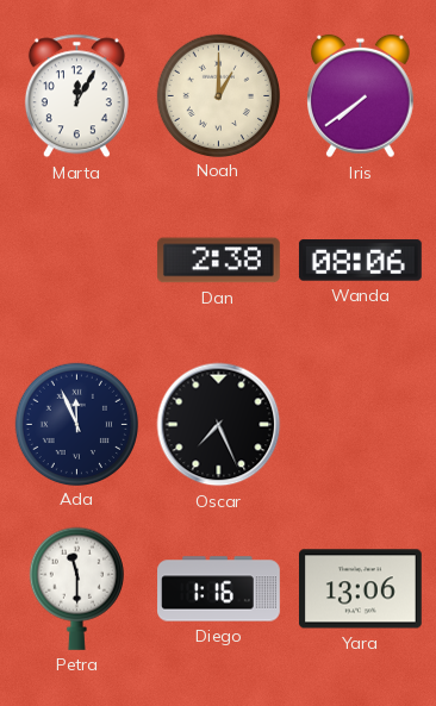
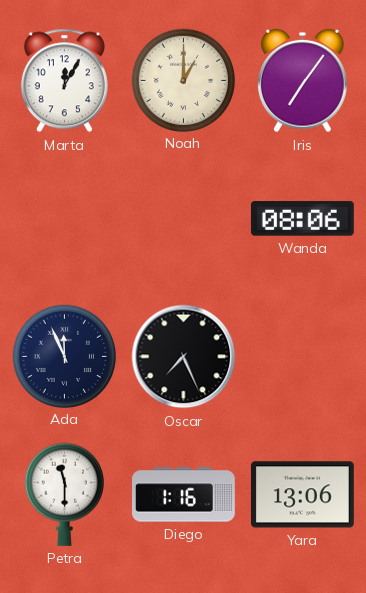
Iris: 7:39 -> 7:06 (303, 81)
Dan: 2:38 -> none (218, 261)
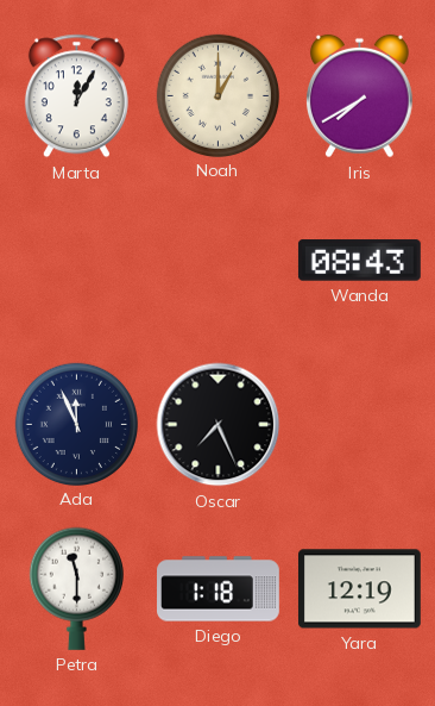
Iris: 7:06 -> 7:40 (360, 96)
Wanda: 08:06 -> 08:43 (359, 261)
Diego: 1:16 -> 1:18 (219, 589)
Yara: 13:06 -> 12:19 (359, 589)
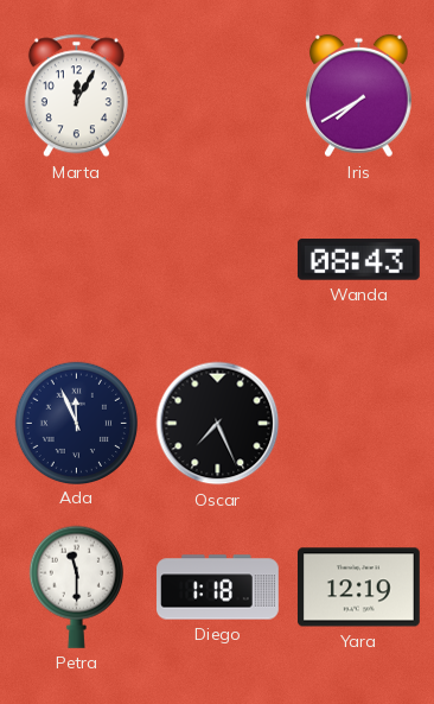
Noah: 1:00 -> none (218, 95)
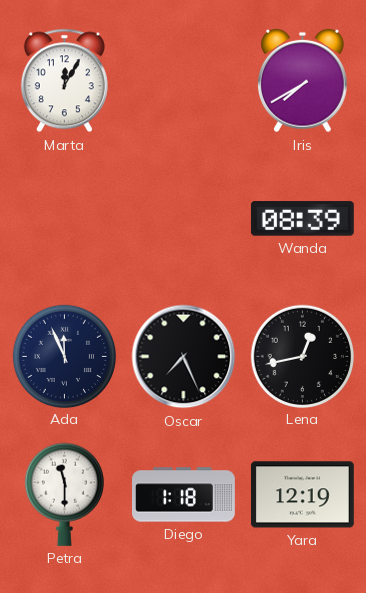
Wanda: 08:43 -> 08:39 (302, 219)
Lena: none -> 12:43 (302, 356)
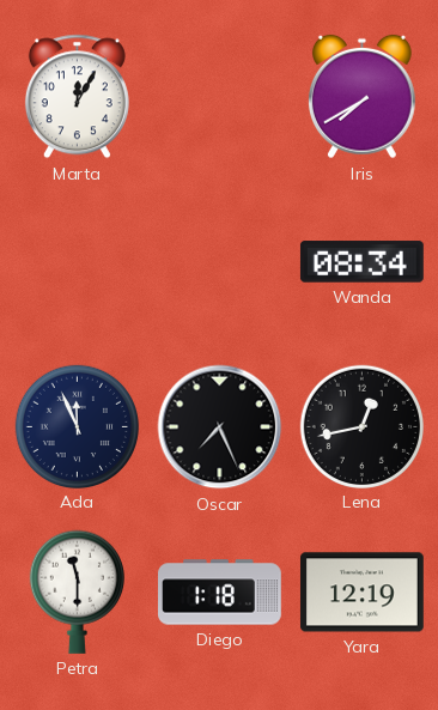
Wanda: 08:39 -> 08:34 (361, 262)
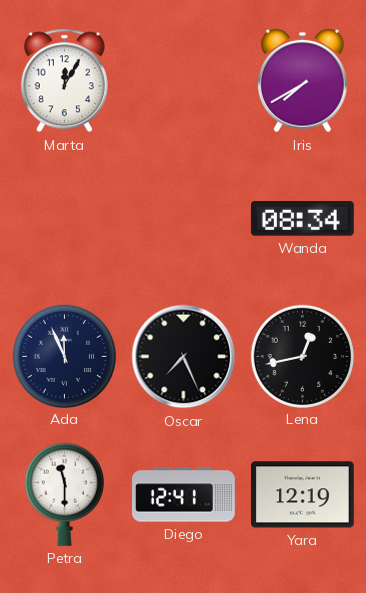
Diego: 1:18 -> 12:41 (184, 495)
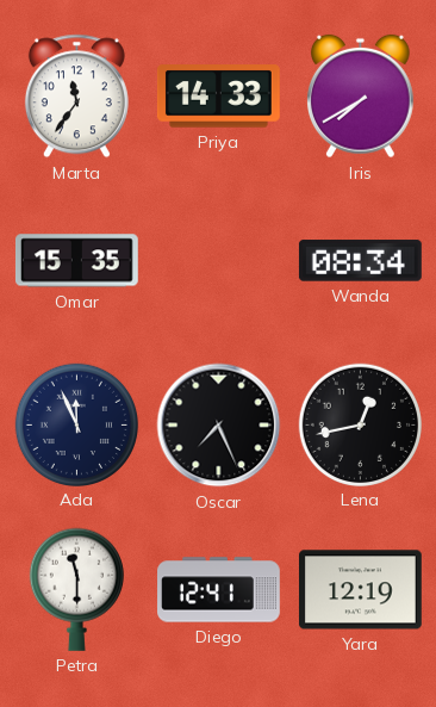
Marta: 12:05 -> 11:36 (76, 97)
Priya: none -> 14:33 (218, 97)
Omar: none -> 15:35 (76, 261)
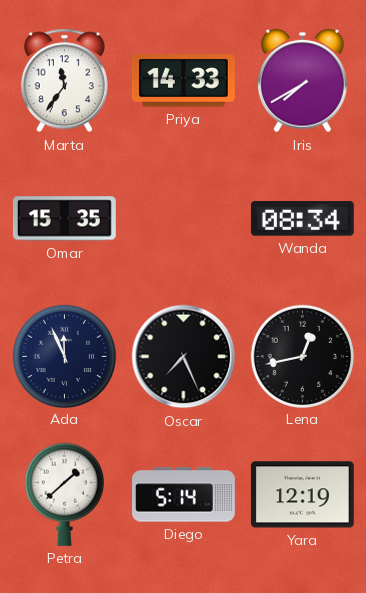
Petra: 11:30 -> 1:38 (64, 494)
Diego: 12:41 -> 5:14 (184, 495)
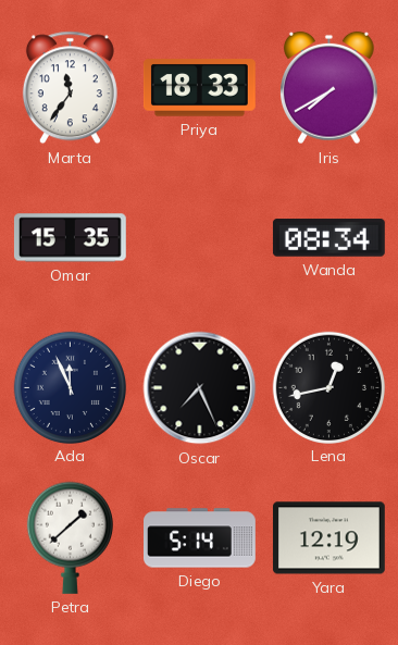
Priya: 14:33 -> 18:33 (199, 88)
